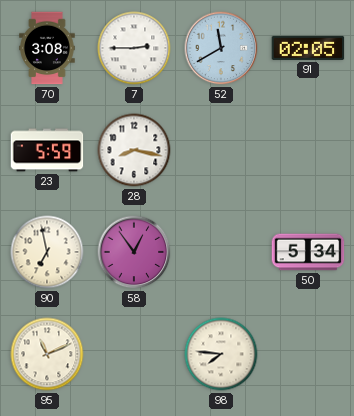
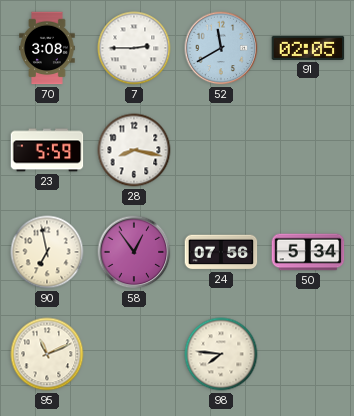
24: none -> 07:56 (221, 252)
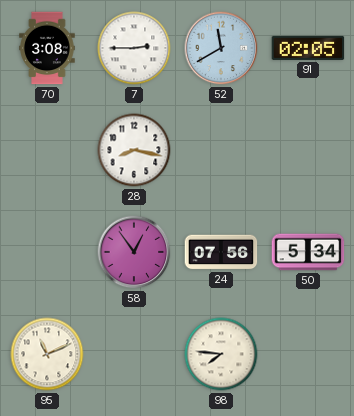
23: 5:59 -> none (47, 150)
90: 6:58 -> none (47, 252)
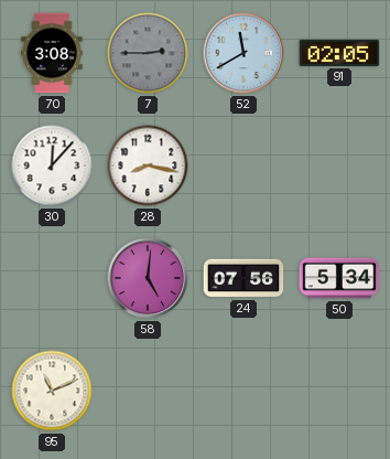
7 dial: white -> grey (148, 53)
30: none -> 12:07 (52, 166)
58: 12:54 -> 5:01 (148, 278)
98: 7:46 -> none (221, 354)
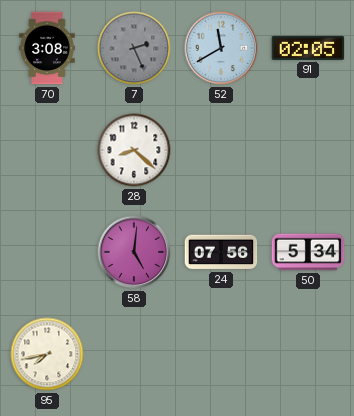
7: 2:45 -> 2:26 (134, 48)
30: 12:07 -> none (52, 166)
28: 8:17 -> 8:22 (134, 150)
95: 11:11 -> 7:43 (47, 354)
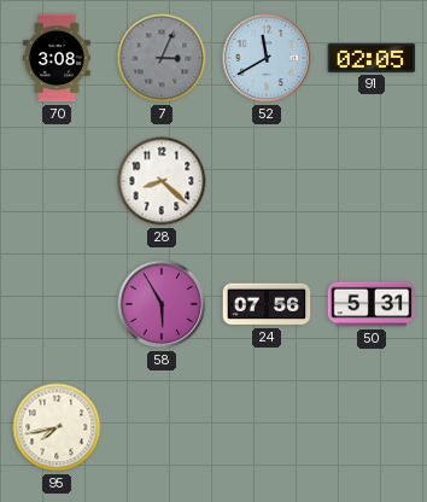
7: 2:26 -> 3:04 (162, 58)
58: 5:01 -> 5:55 (162, 304)
50: 5:34 -> 5:31 (372, 304)
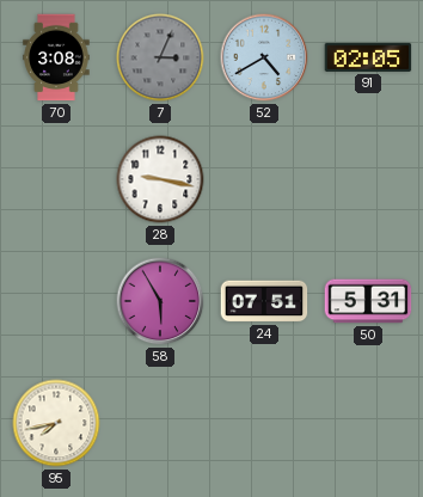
52: 11:40 -> 4:40 (264, 57)
28: 8:22 -> 9:17 (160, 179)
24: 07:56 -> 07:51 (264, 301)
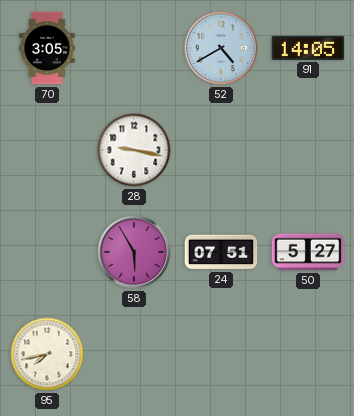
70: 3:08 -> 3:05 (47, 48)
7: 3:04 -> none (160, 57)
91: 02:05 -> 14:05 (308, 48)
50: 5:31 -> 5:27 (308, 252)
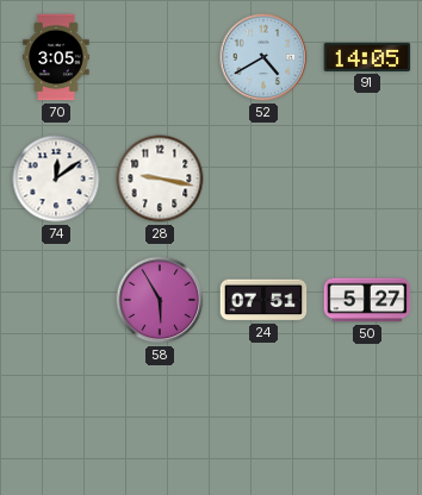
74: none -> 12:09 (56, 178)
95: 7:43 -> none (47, 354)
